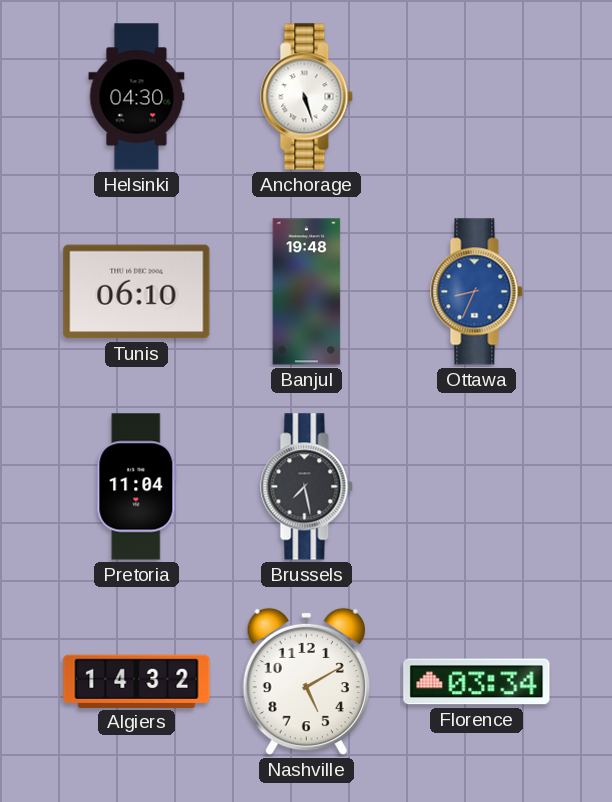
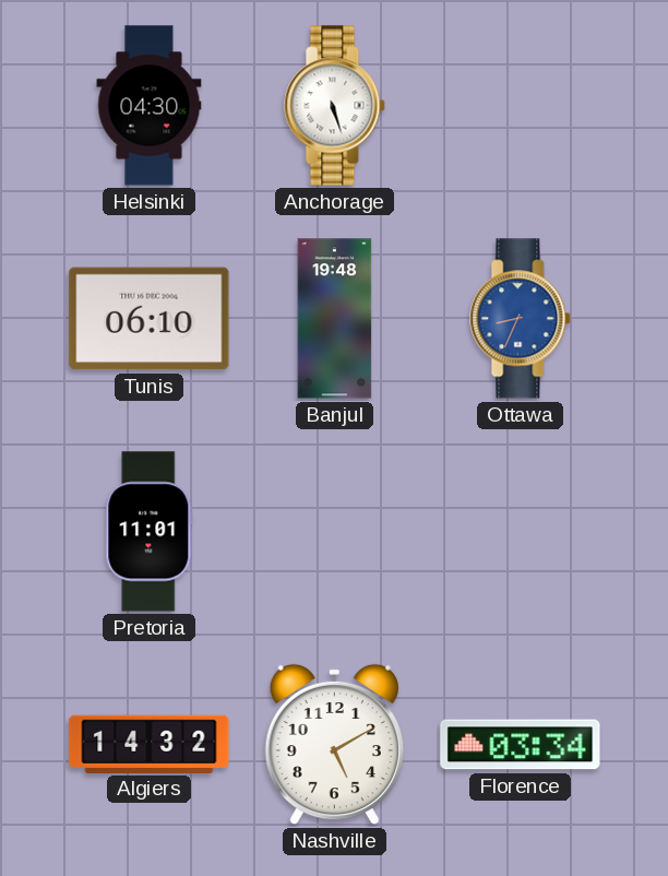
Pretoria: 11:04 -> 11:01 (150, 532)
Brussels: 7:28 -> none (307, 487)
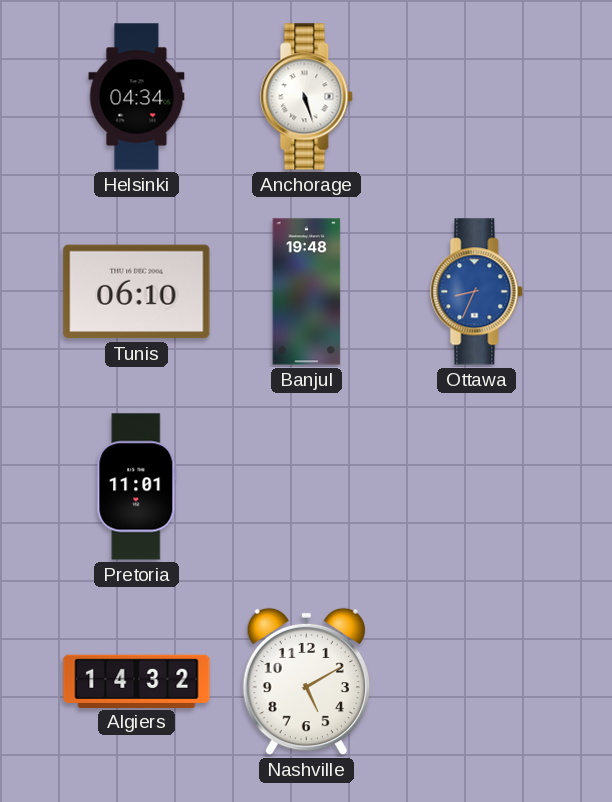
Helsinki: 04:30 -> 04:34 (137, 97)
Florence: 03:34 -> none (521, 745)
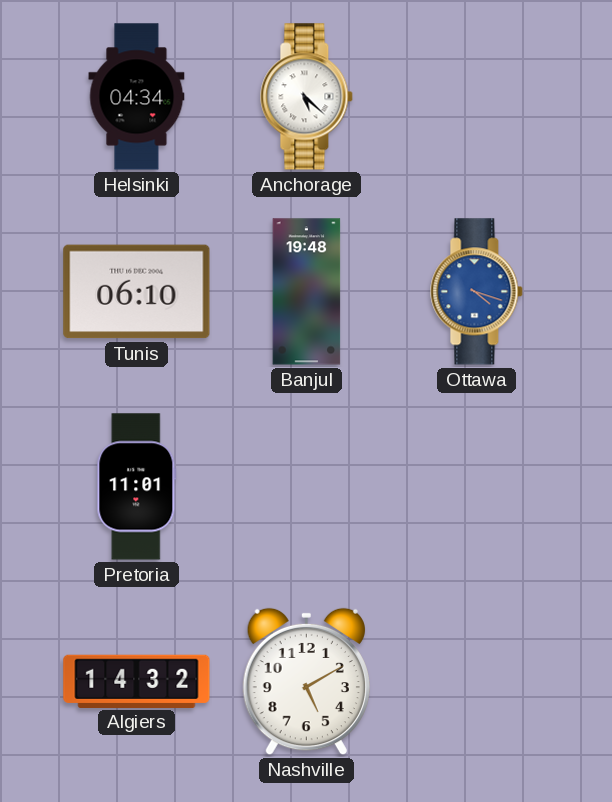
Anchorage: 5:27 -> 5:22 (307, 97)
Ottawa: 8:34 -> 4:18 (477, 292)
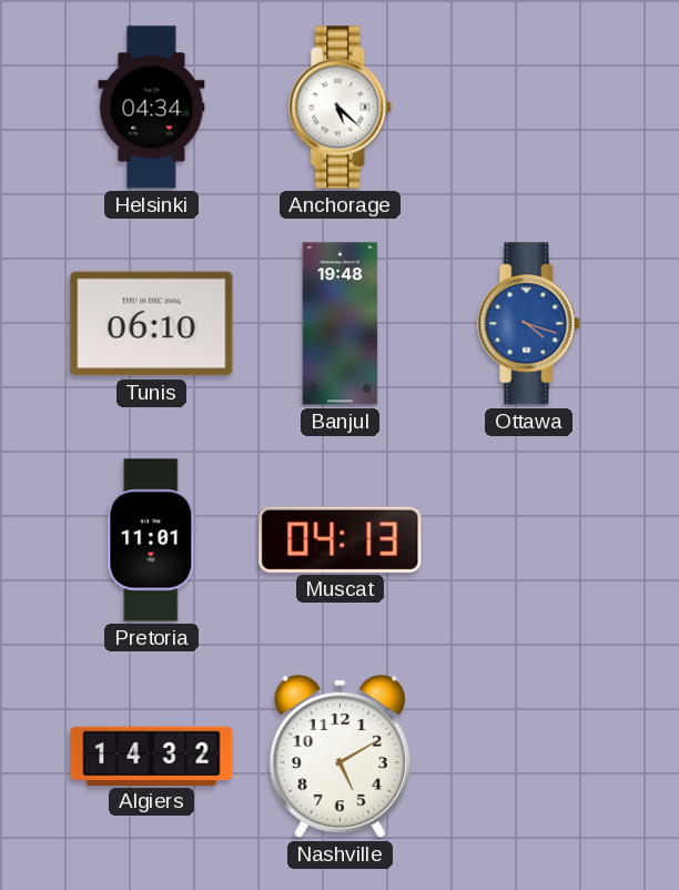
Muscat: none -> 04:13 (341, 539)
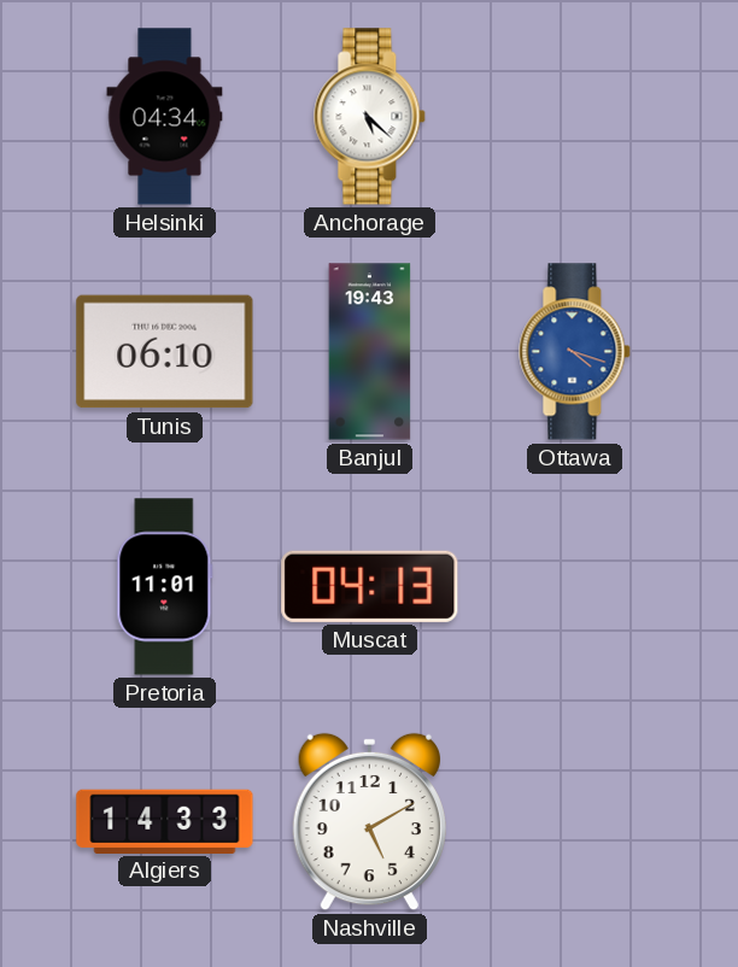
Banjul: 19:48 -> 19:43 (370, 352)
Algiers: 14:32 -> 14:33 (165, 821)
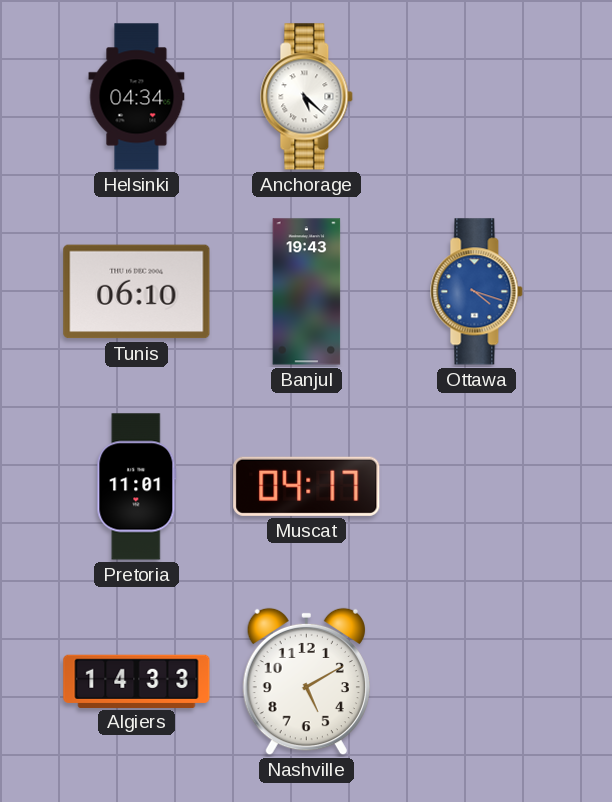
Muscat: 04:13 -> 04:17 (307, 486)
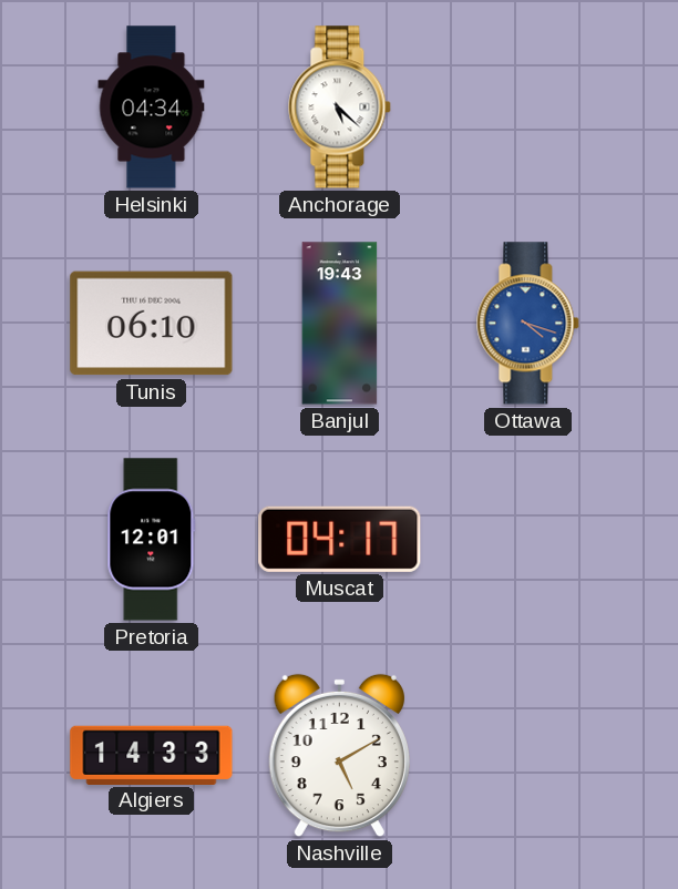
Pretoria: 11:01 -> 12:01 (152, 540)
